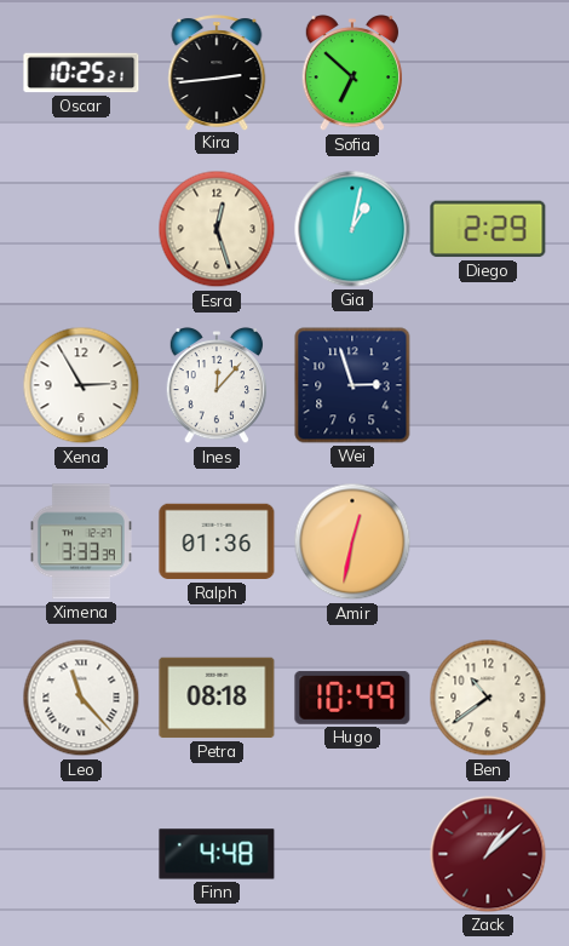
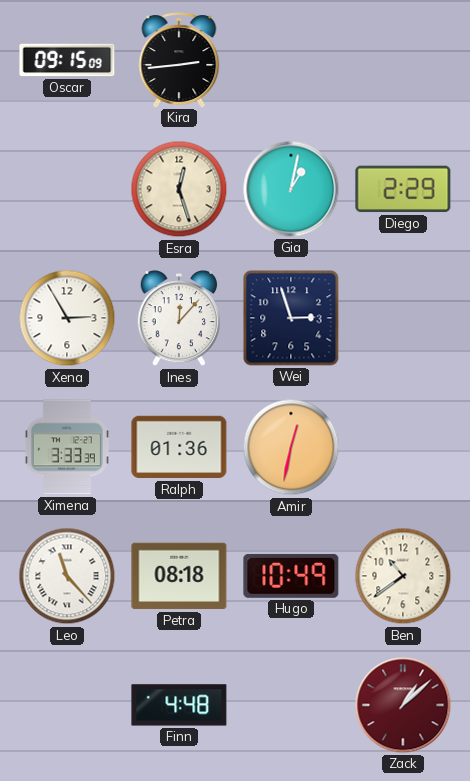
Oscar: 10:25 -> 09:15 (67, 60)
Sofia: 6:52 -> none (351, 74)
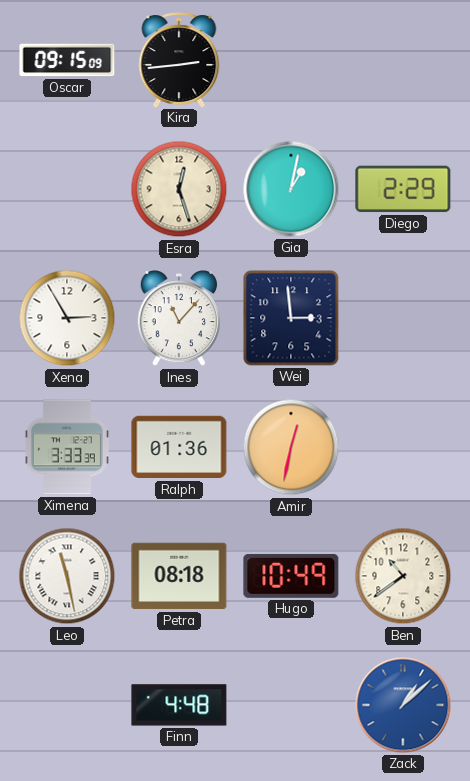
Ines: 12:07 -> 11:07 (178, 319)
Wei: 2:57 -> 2:59 (291, 318)
Leo: 11:23 -> 11:28 (67, 576)
Zack dial: burgundy -> blue (403, 705)
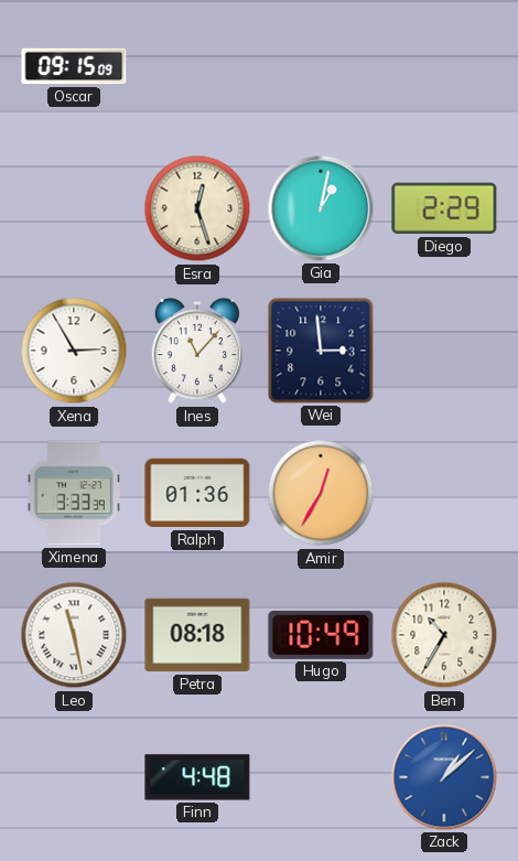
Kira: 2:44 -> none (179, 60)
Amir: 12:32 -> 12:35 (321, 493)
Ben: 10:39 -> 10:35 (444, 635)
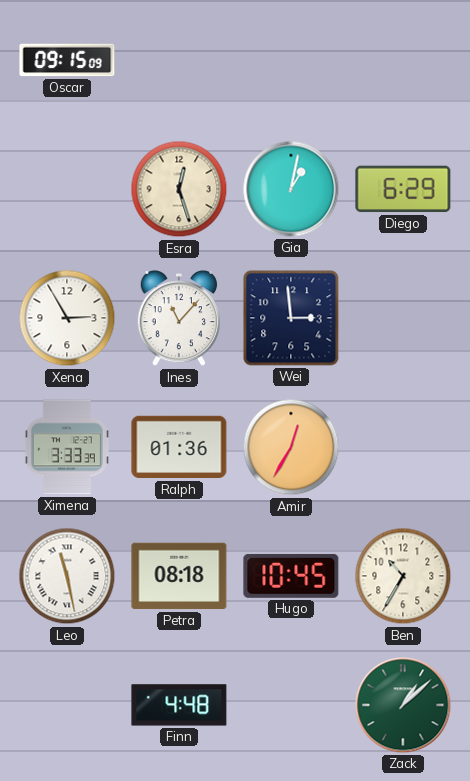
Diego: 2:29 -> 6:29 (403, 189)
Hugo: 10:49 -> 10:45 (291, 576)
Zack dial: blue -> green (403, 705)
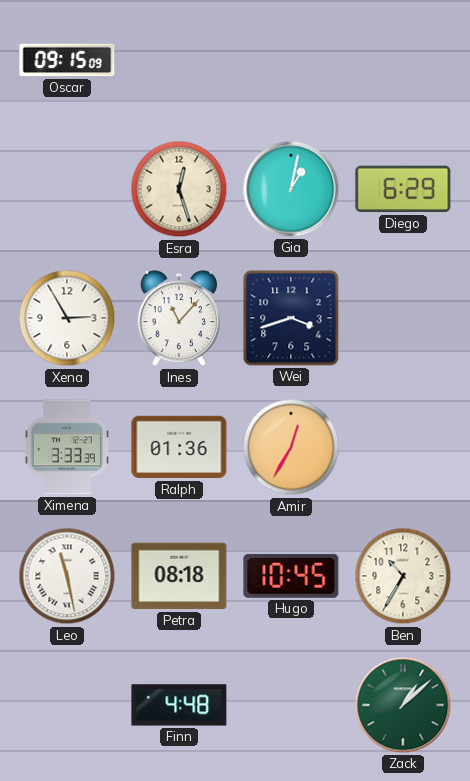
Wei: 2:59 -> 3:42 (291, 318)
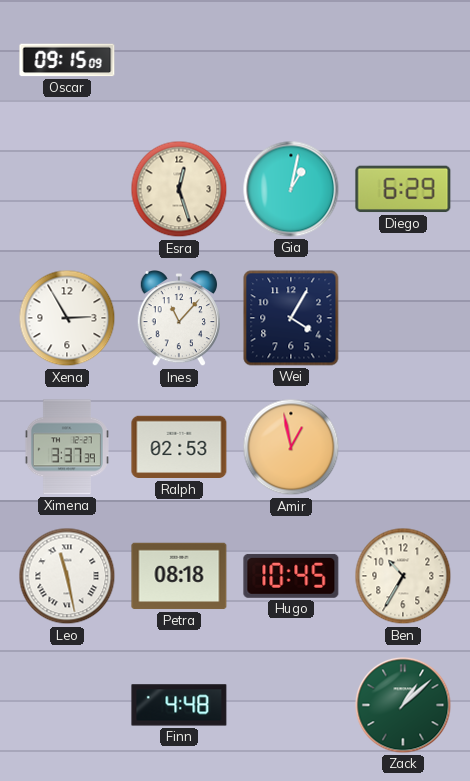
Wei: 3:42 -> 4:05 (291, 318)
Ximena: 3:33 -> 3:37 (67, 447)
Ralph: 01:36 -> 02:53 (179, 447)
Amir: 12:35 -> 12:58 (291, 447)
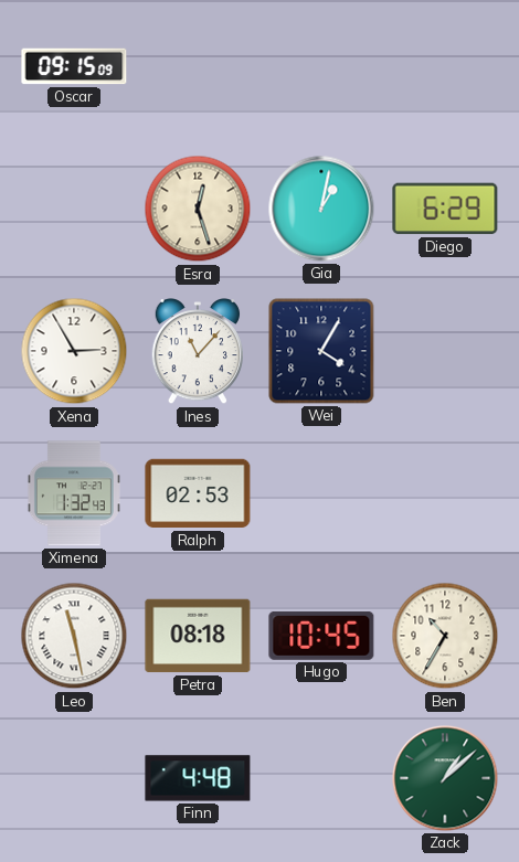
Ximena: 3:37 -> 1:32 (74, 493)
Amir: 12:58 -> none (291, 447)
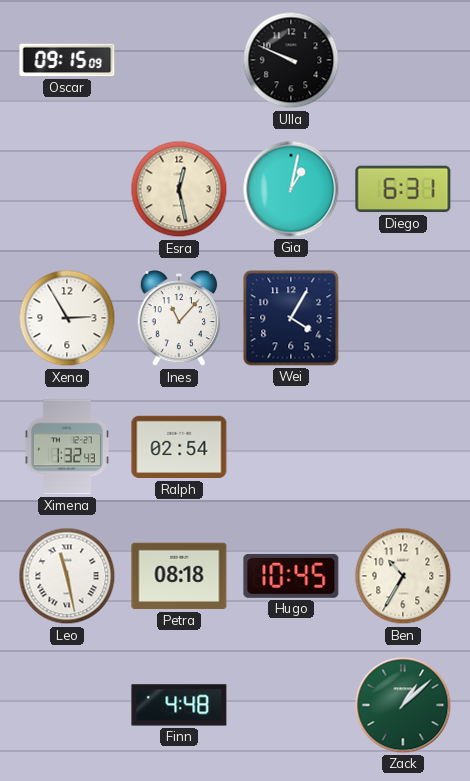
Ulla: none -> 9:49 (291, 60)
Esra: 12:27 -> 12:28 (179, 189)
Diego: 6:29 -> 6:31 (403, 189)
Ralph: 02:53 -> 02:54 (179, 447)
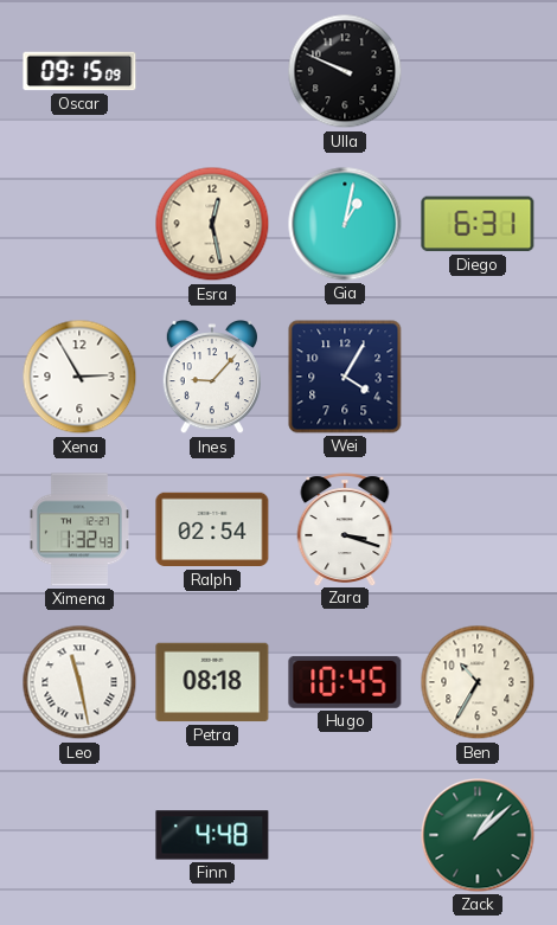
Ines: 11:07 -> 9:07 (211, 378)
Zara: none -> 3:18 (345, 529)
